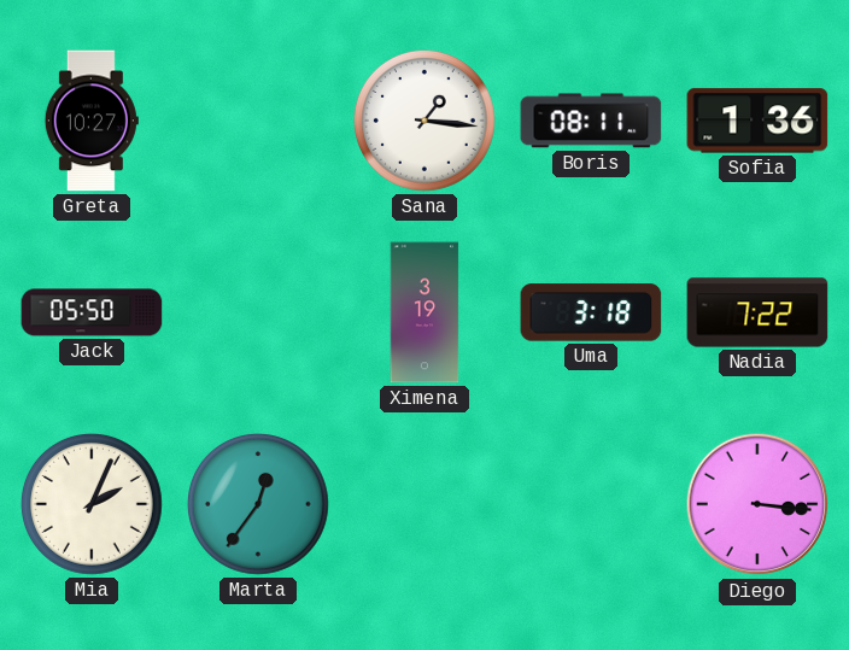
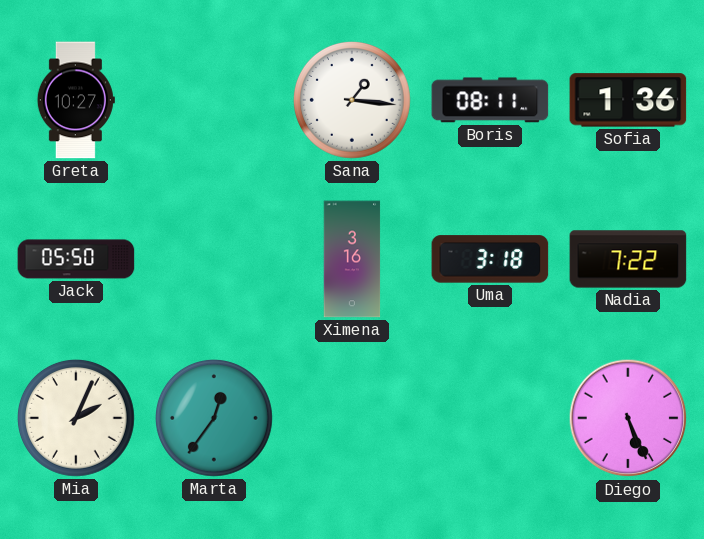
Ximena: 3:19 -> 3:16 (352, 259)
Diego: 3:16 -> 5:26 (628, 418)
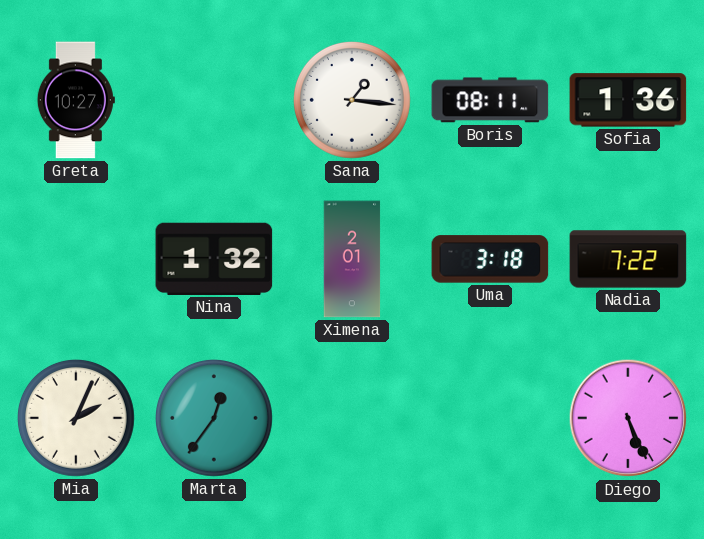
Jack: 05:50 -> none (76, 259)
Nina: none -> 1:32 (214, 259)
Ximena: 3:16 -> 2:01 (352, 259)
